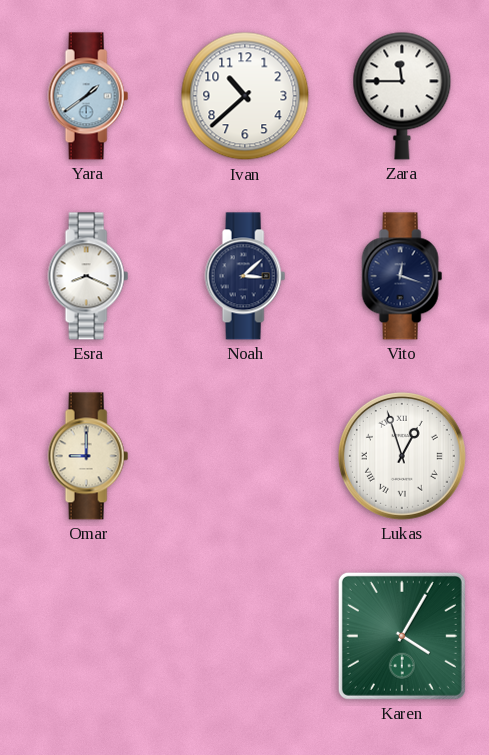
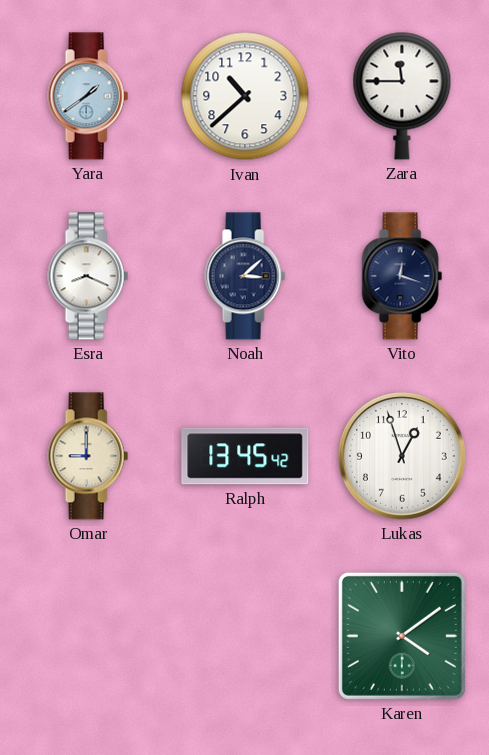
Ralph: none -> 13:45 (245, 456)
Lukas numerals: Roman -> Arabic (402, 456)
Karen: 4:05 -> 4:09 (402, 636)
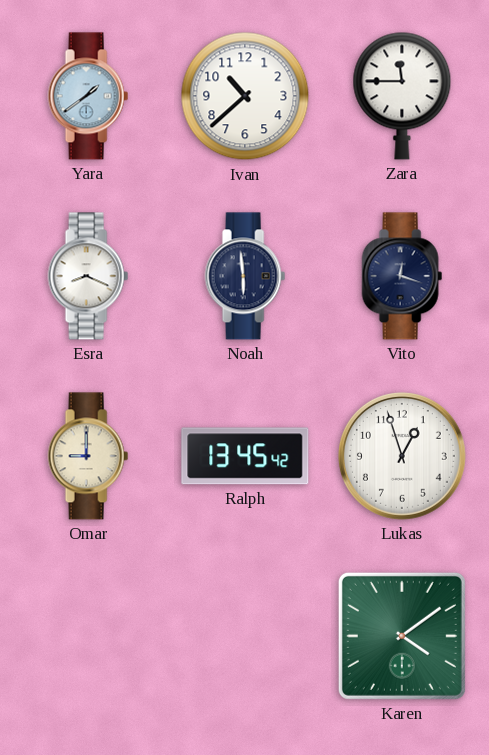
Noah: 3:08 -> 5:59 (245, 276)
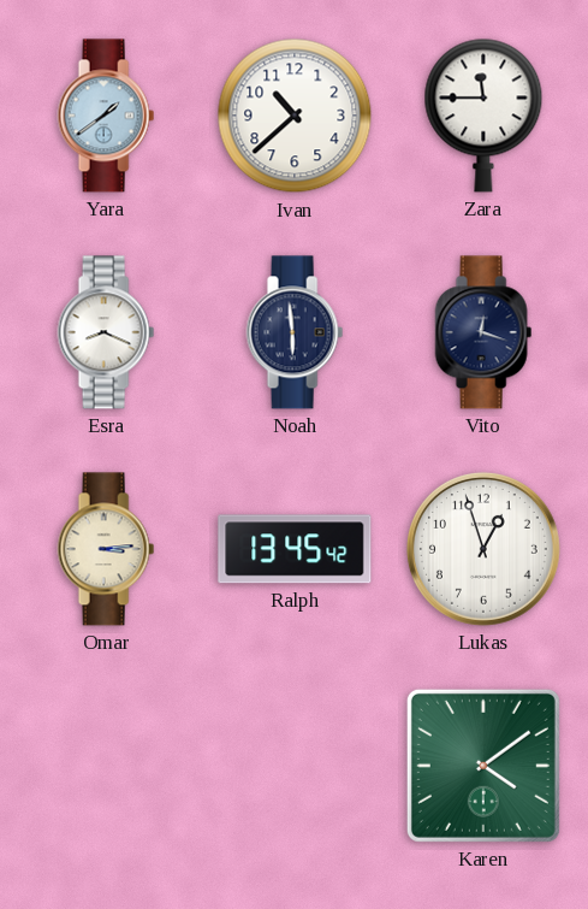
Omar: 9:00 -> 3:14 (106, 549)
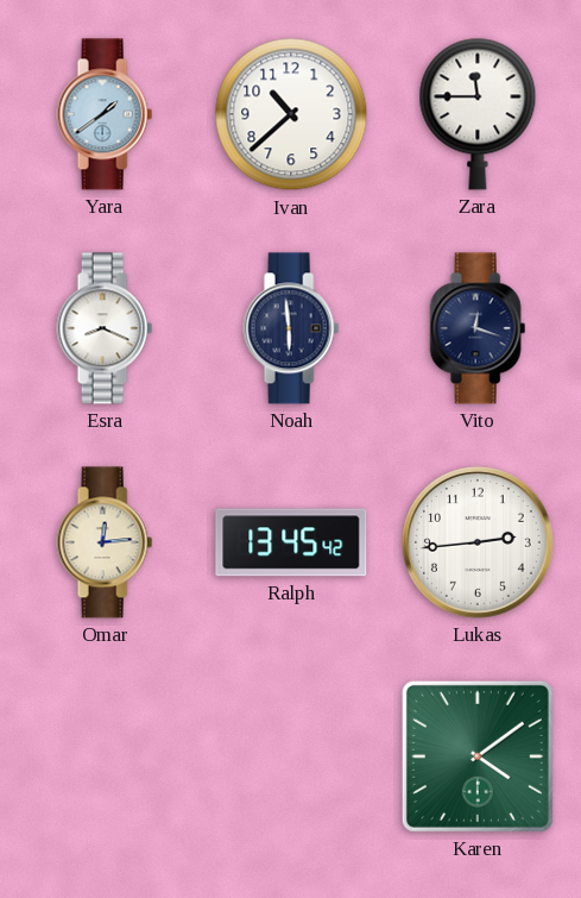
Omar: 3:14 -> 12:14 (105, 542)
Lukas: 12:57 -> 2:44 (478, 542)
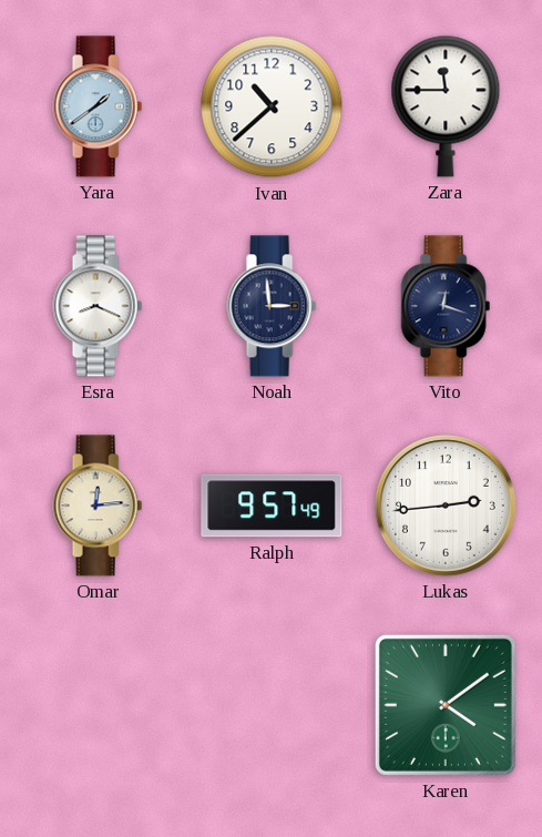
Noah: 5:59 -> 2:59 (272, 306)
Ralph: 13:45 -> 9:57 (272, 506)
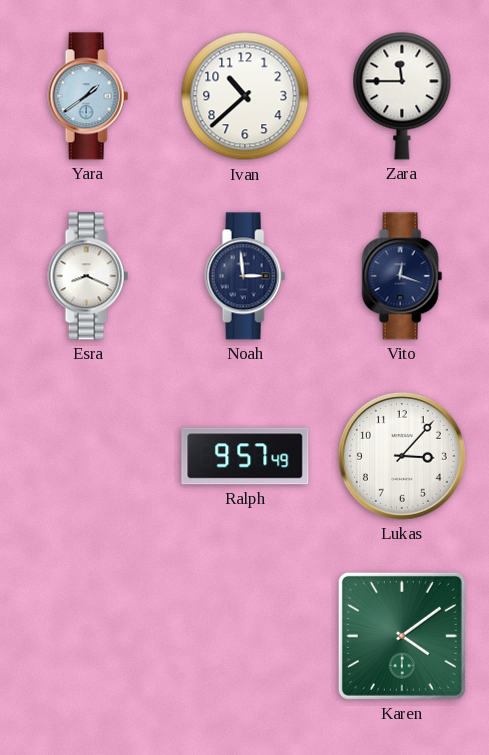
Omar: 12:14 -> none (98, 506)
Lukas: 2:44 -> 3:07 (402, 456)
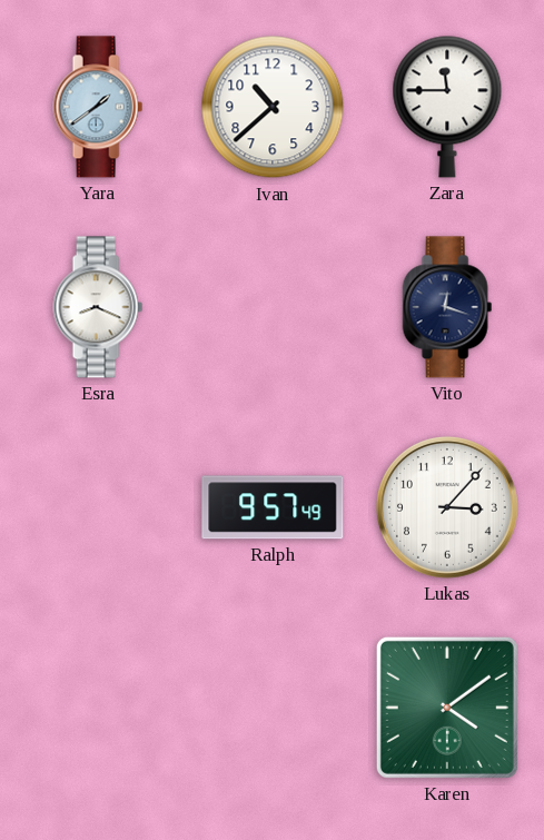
Noah: 2:59 -> none (245, 276)
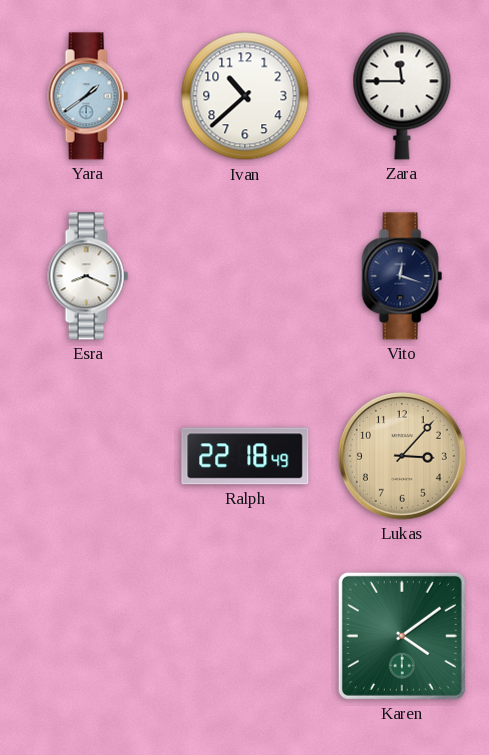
Ralph: 9:57 -> 22:18 (245, 456)
Lukas dial: white -> champagne (402, 456)
